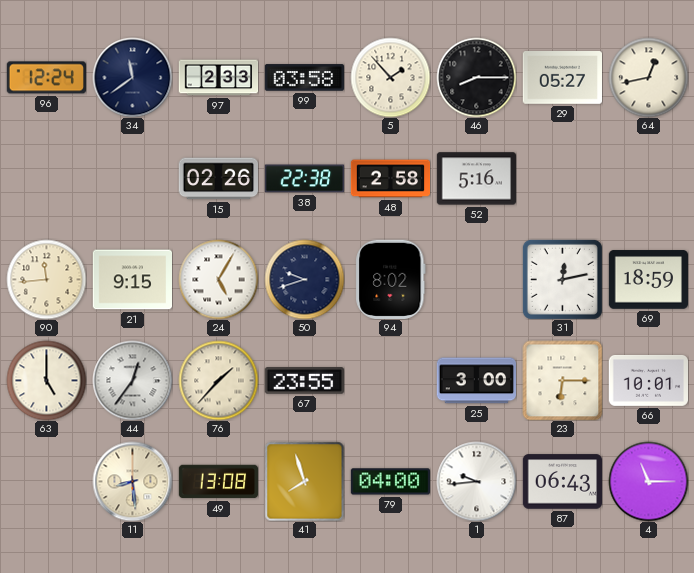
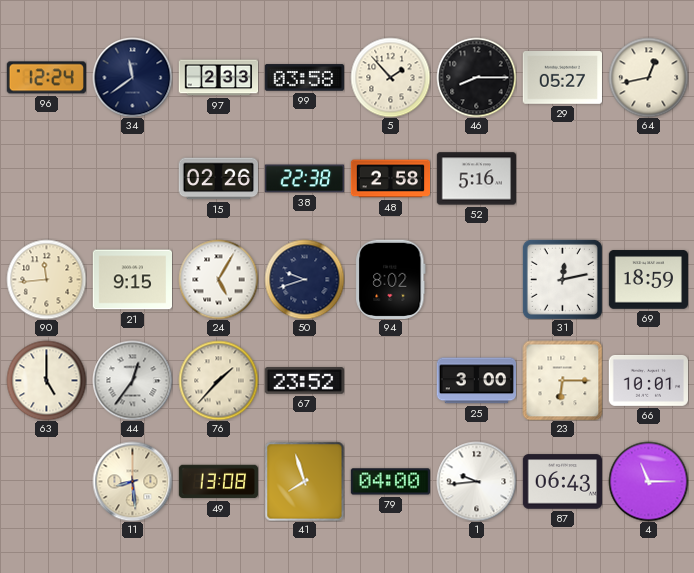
67: 23:55 -> 23:52 (304, 381)
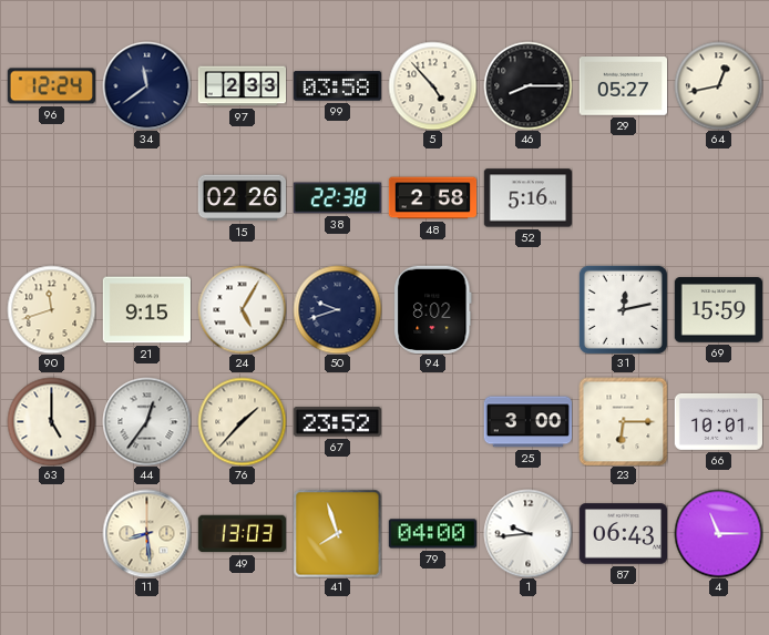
5: 1:53 -> 4:53 (432, 85)
90: 11:44 -> 11:42 (51, 309)
69: 18:59 -> 15:59 (718, 310)
49: 13:08 -> 13:03 (242, 534)
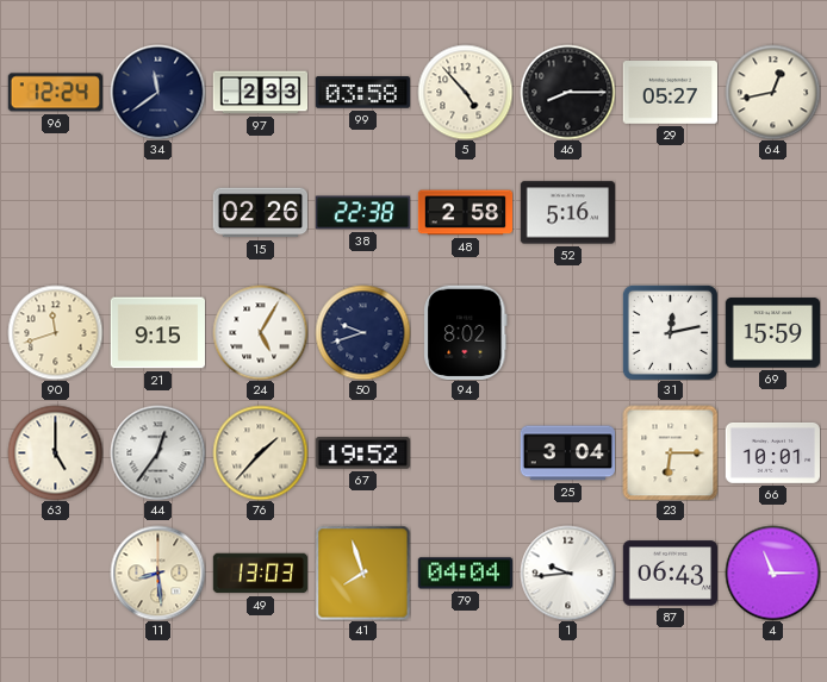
67: 23:52 -> 19:52 (362, 453)
25: 3:00 -> 3:04 (567, 453)
79: 04:00 -> 04:04 (465, 574)
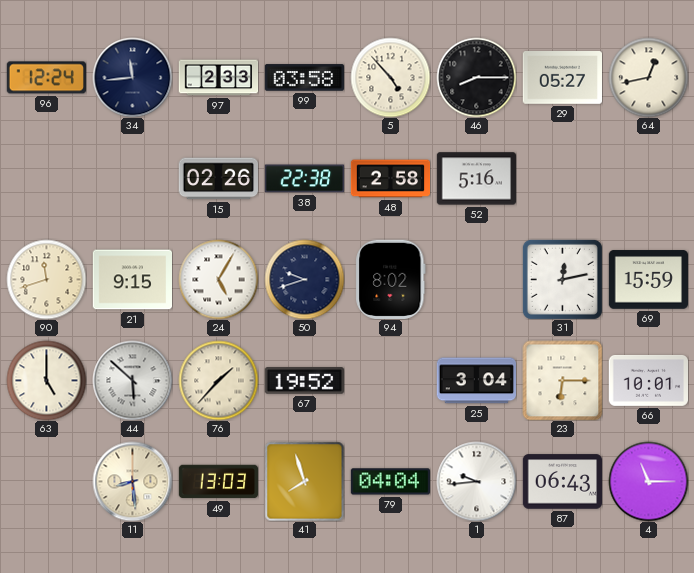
34: 11:39 -> 11:44 (132, 77)
44: 12:36 -> 5:52 (132, 380)
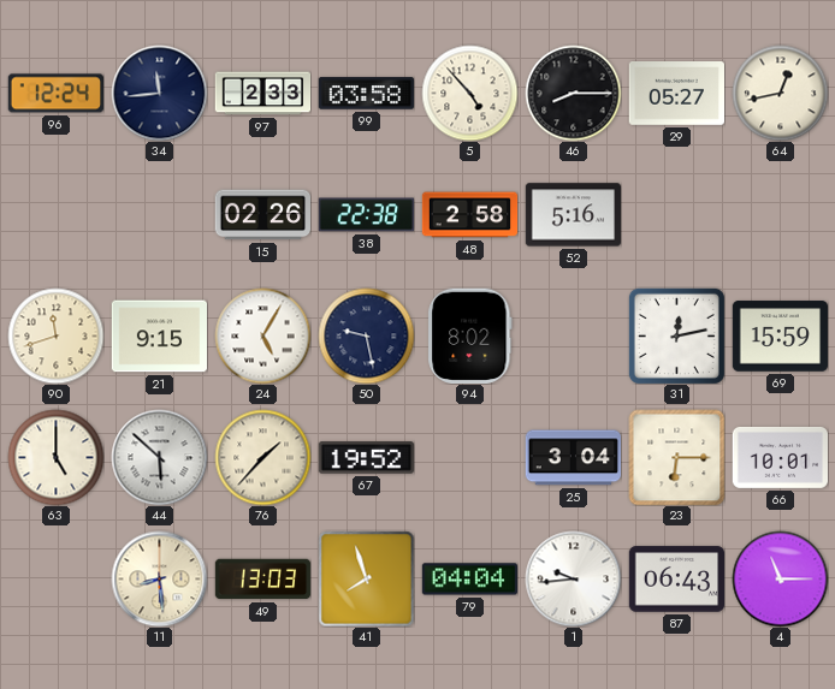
50: 9:42 -> 9:28 (366, 335)
